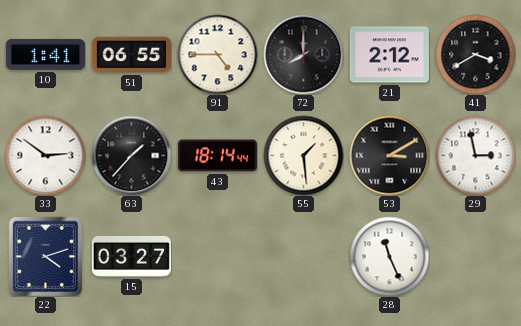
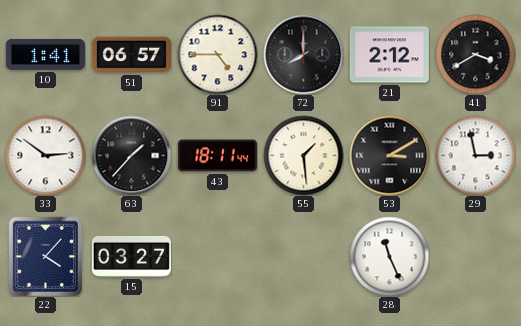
51: 06:55 -> 06:57 (131, 55)
43: 18:14 -> 18:11 (217, 156)
22: 4:12 -> 4:07 (45, 256)
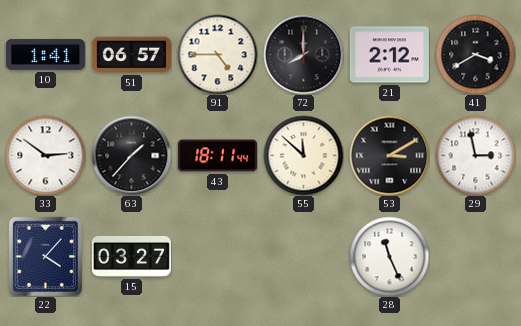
55: 1:29 -> 11:52 (303, 155)
